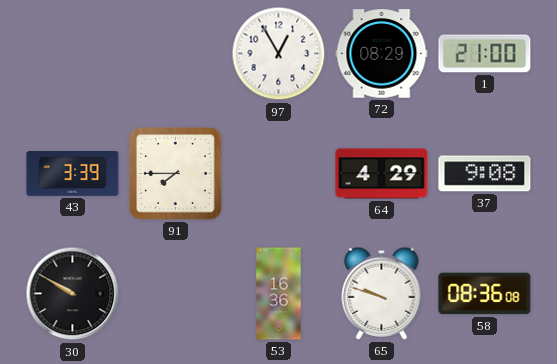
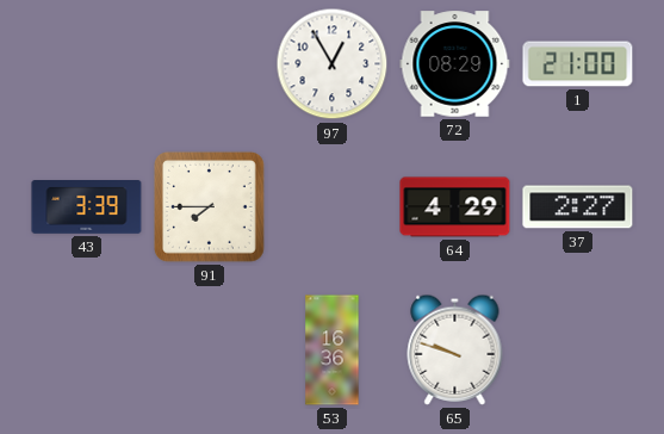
37: 9:08 -> 2:27 (578, 207)
30: 9:50 -> none (73, 294)
58: 08:36 -> none (485, 294)
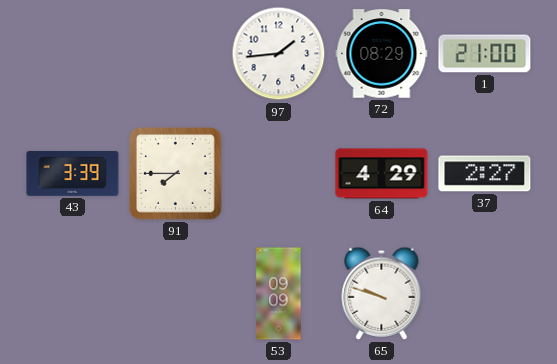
97: 12:55 -> 1:44 (279, 54)
53: 16:36 -> 09:09 (279, 294)
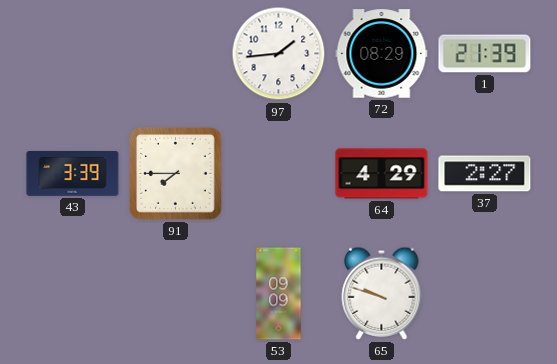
1: 21:00 -> 21:39 (485, 54)
